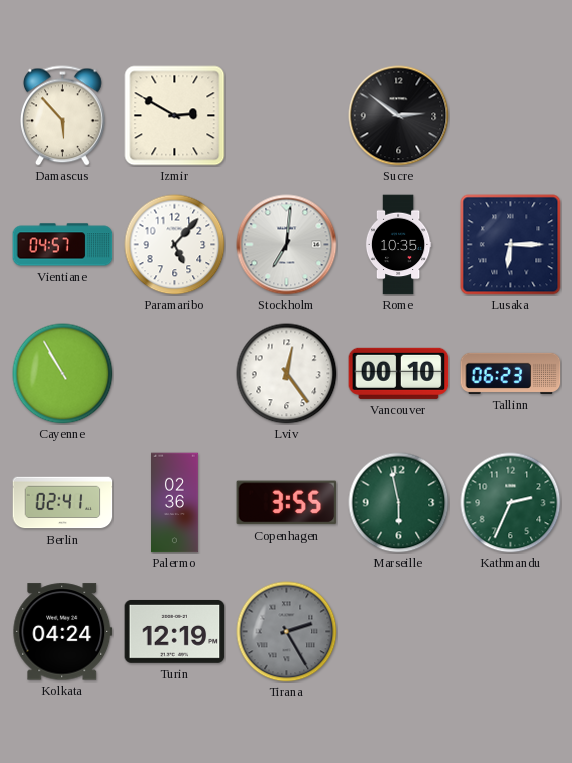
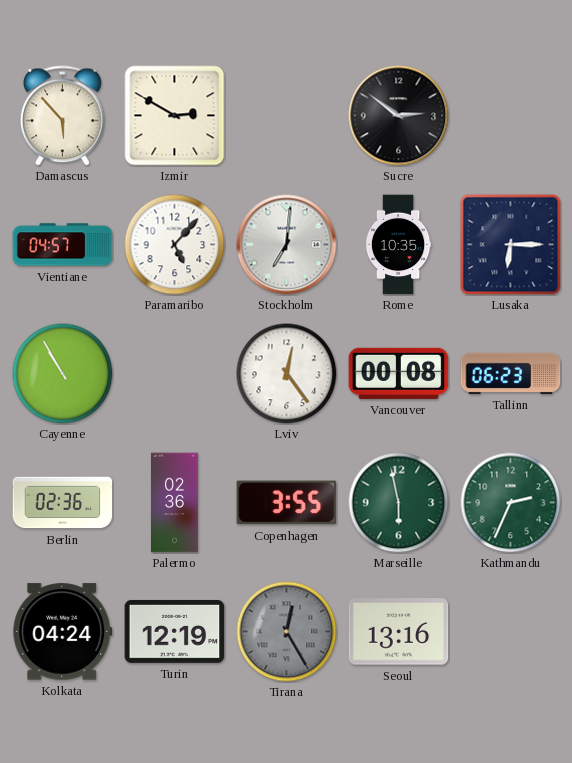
Vancouver: 00:10 -> 00:08 (399, 373)
Berlin: 02:41 -> 02:36 (63, 503)
Tirana: 2:25 -> 12:25 (287, 632)
Seoul: none -> 13:16 (399, 632)
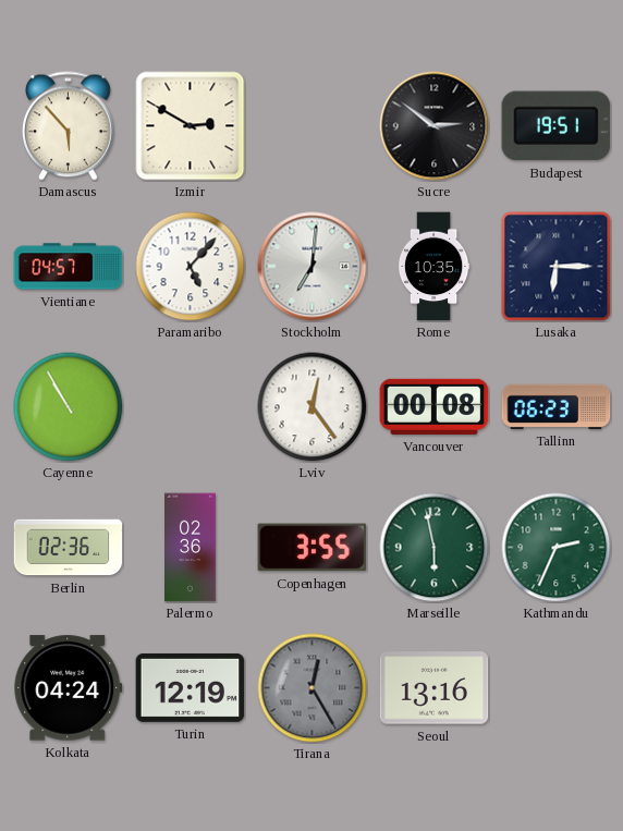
Budapest: none -> 19:51 (557, 126)
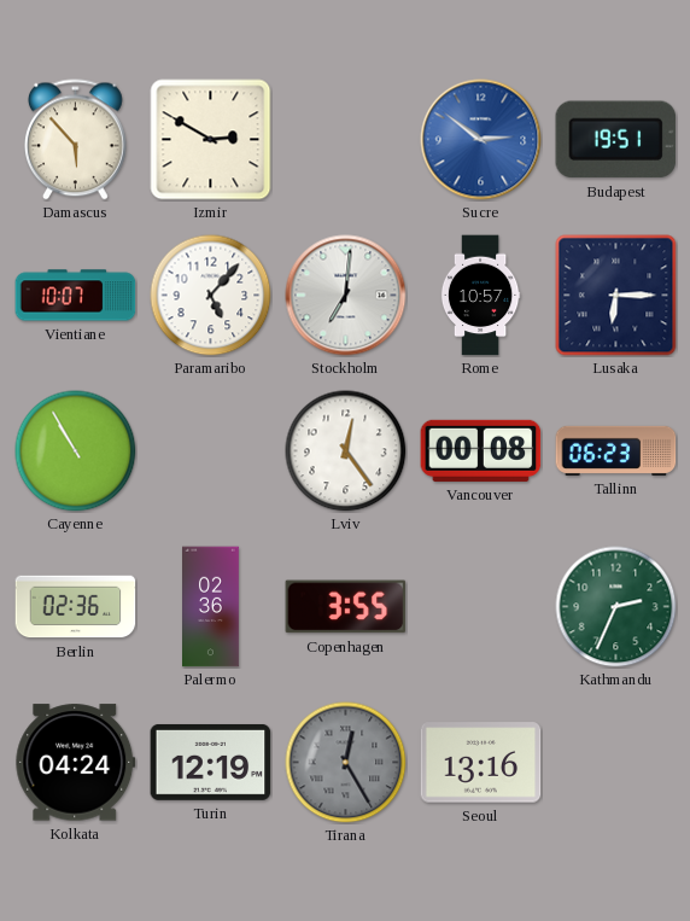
Sucre dial: black -> blue (481, 140)
Vientiane: 04:57 -> 10:07 (76, 296)
Rome: 10:35 -> 10:57 (480, 296)
Marseille: 5:58 -> none (435, 548)
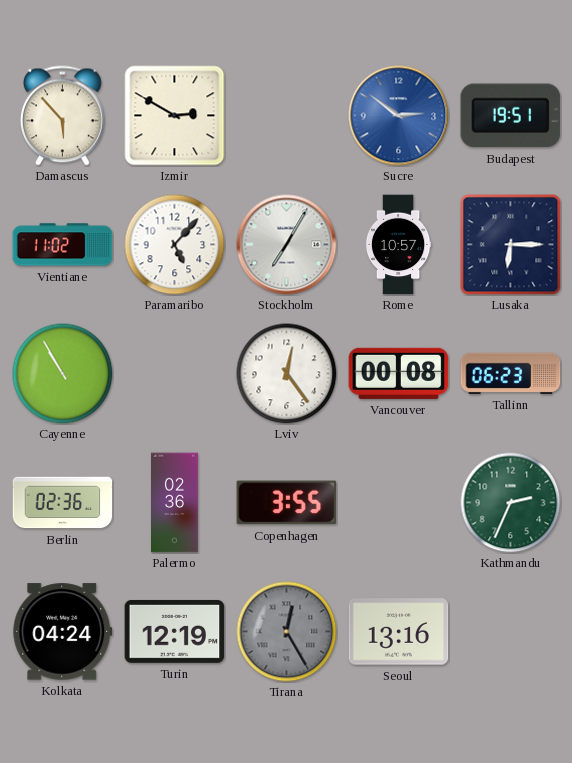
Vientiane: 10:07 -> 11:02 (63, 245)
Stockholm: 7:01 -> 7:05 (287, 245)
